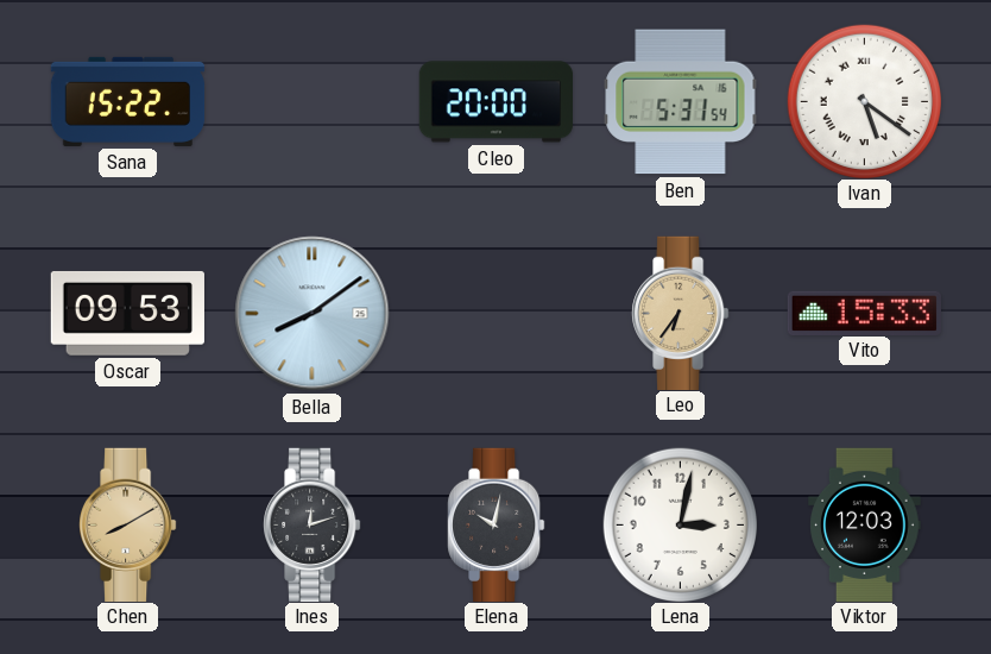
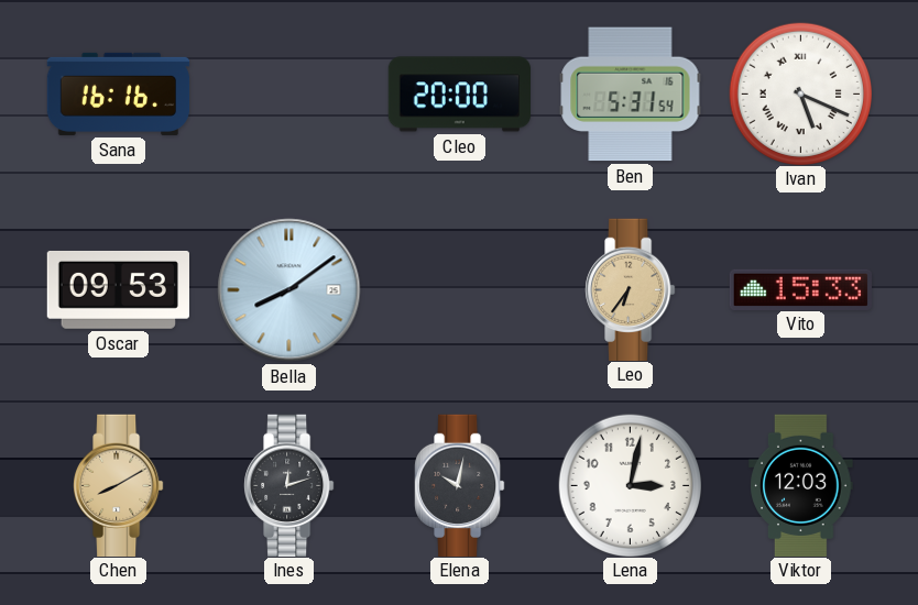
Sana: 15:22 -> 16:16 (119, 94)
Ivan: 5:21 -> 5:19 (800, 94)
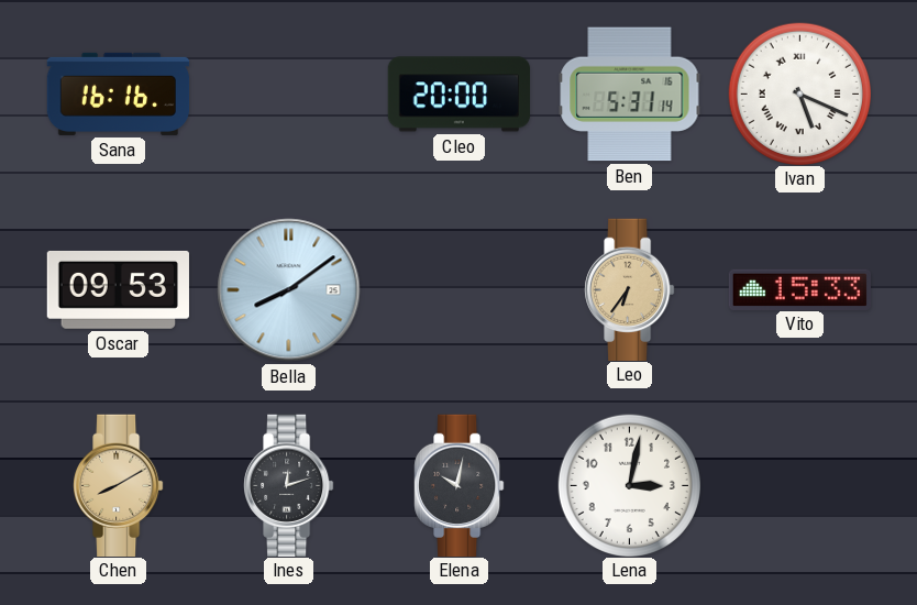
Ben: 5:31:54 -> 5:31:14 (630, 95)
Viktor: 12:03 -> none (801, 485)
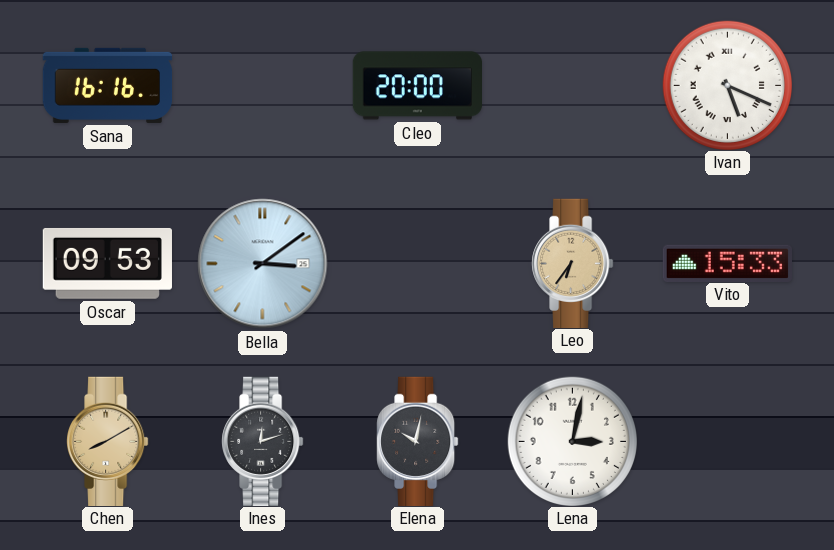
Ben: 5:31 -> none (630, 95)
Bella: 8:09 -> 3:09 (263, 264)
